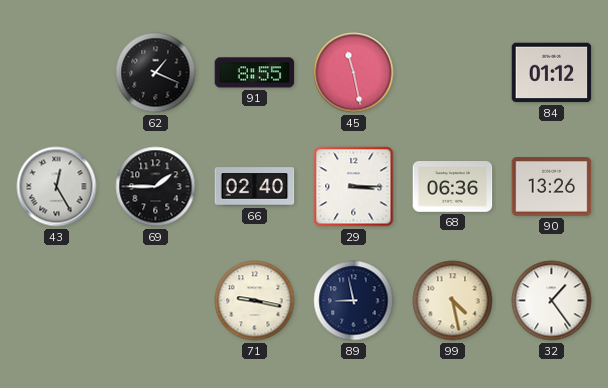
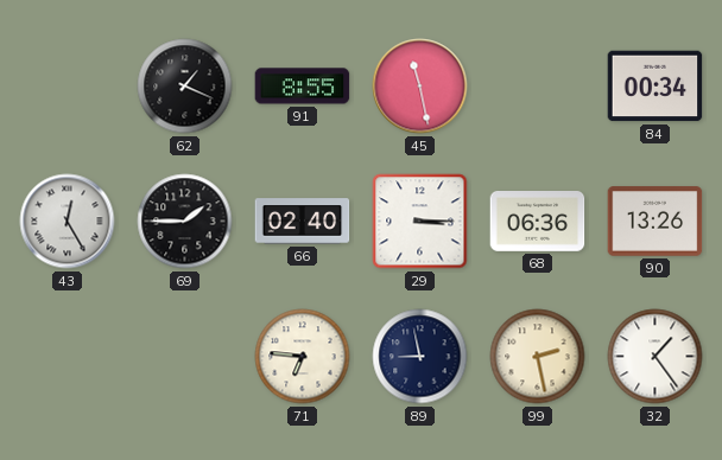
84: 01:12 -> 00:34 (655, 87)
71: 9:17 -> 6:46 (303, 357)
99: 4:28 -> 2:28 (538, 357)
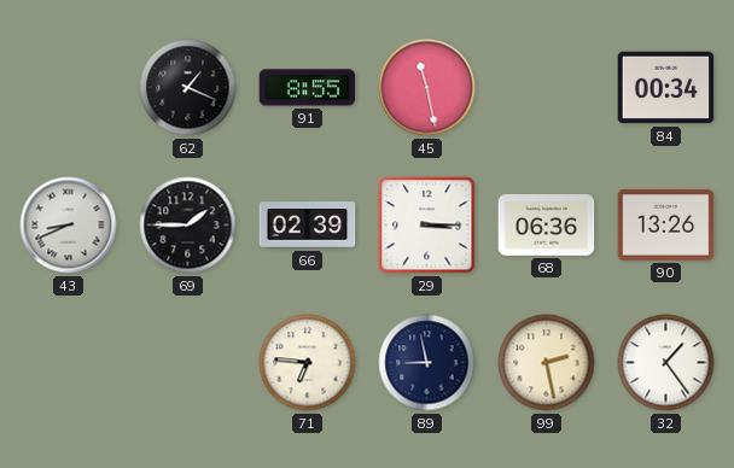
43: 12:25 -> 8:41 (69, 226)
66: 02:40 -> 02:39 (308, 226)
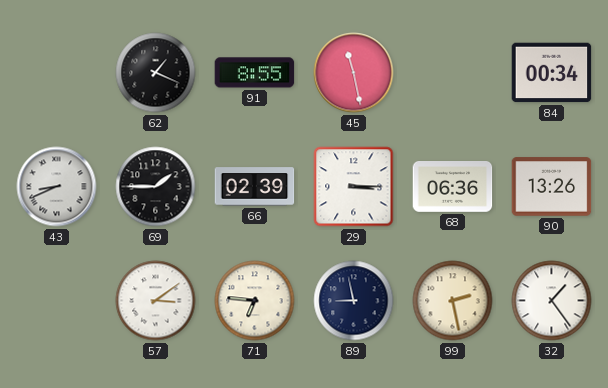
57: none -> 3:09 (156, 301)
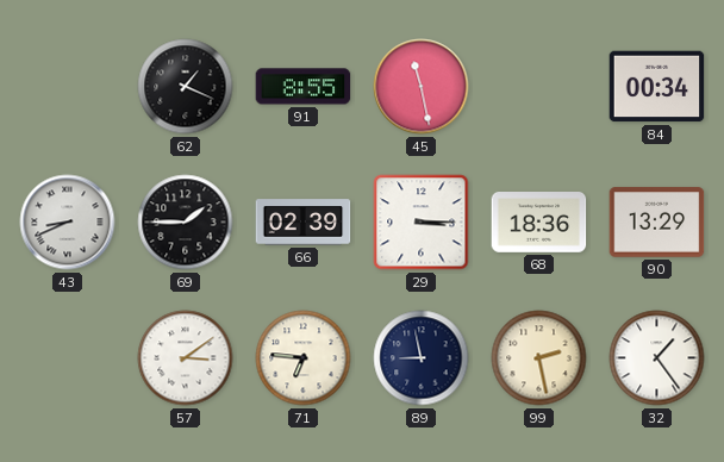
68: 06:36 -> 18:36 (539, 223)
90: 13:26 -> 13:29 (657, 223)
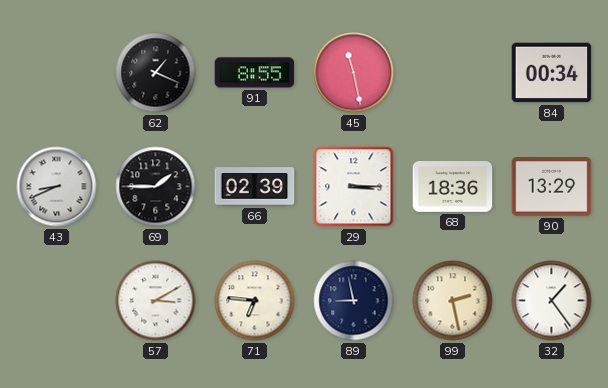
57: 3:09 -> 3:10 (156, 301)
